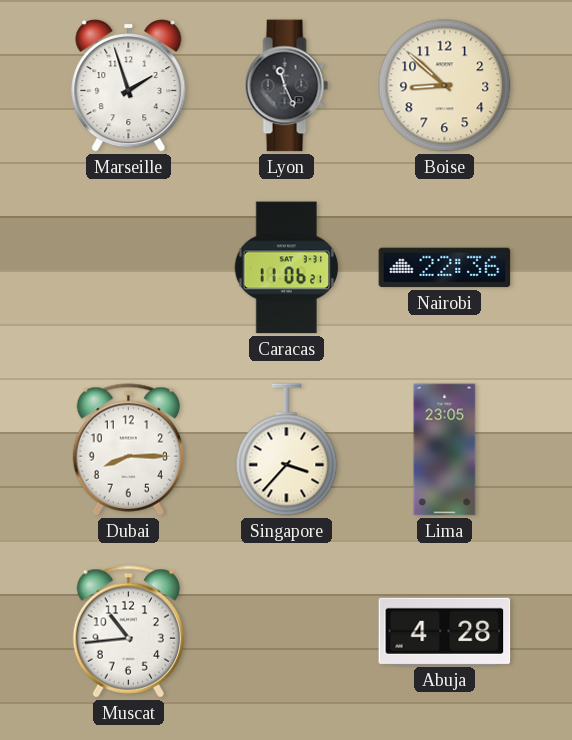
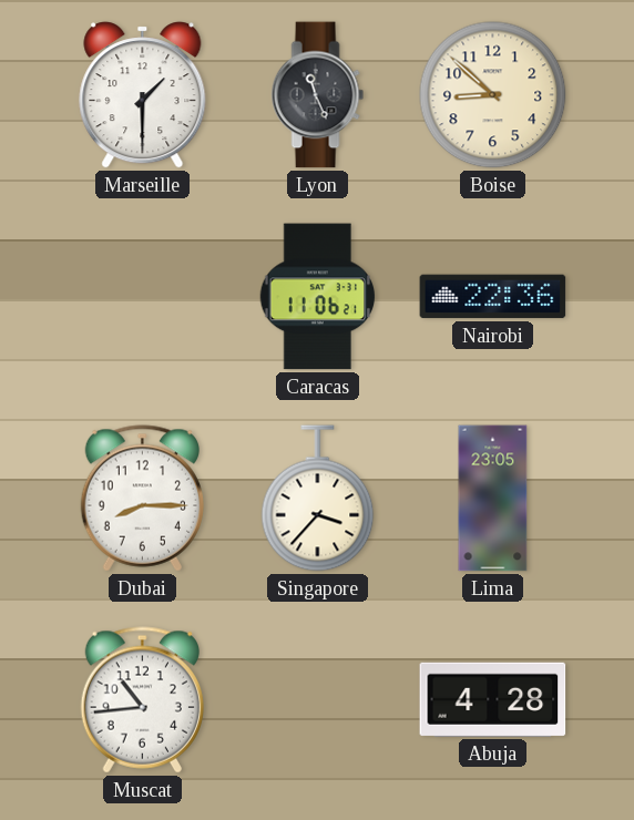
Marseille: 1:57 -> 1:30 (143, 95)
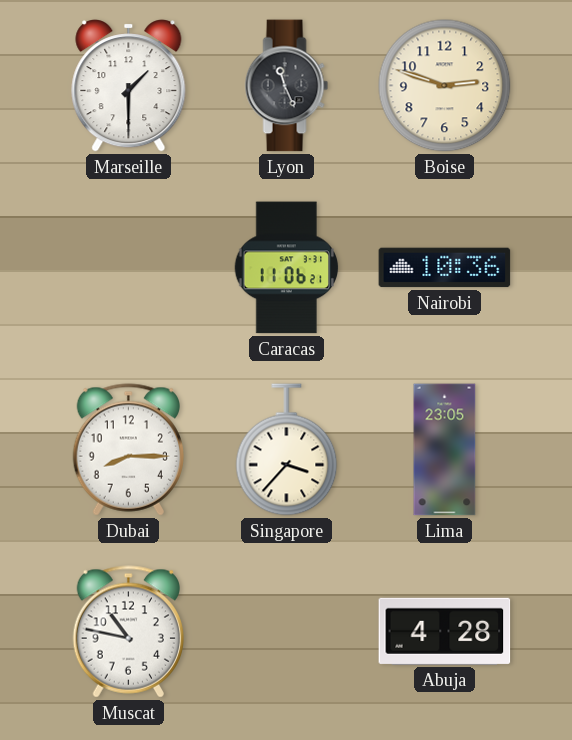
Boise: 8:52 -> 2:48 (445, 86)
Nairobi: 22:36 -> 10:36 (445, 268)
Muscat: 10:44 -> 10:47 (128, 632)
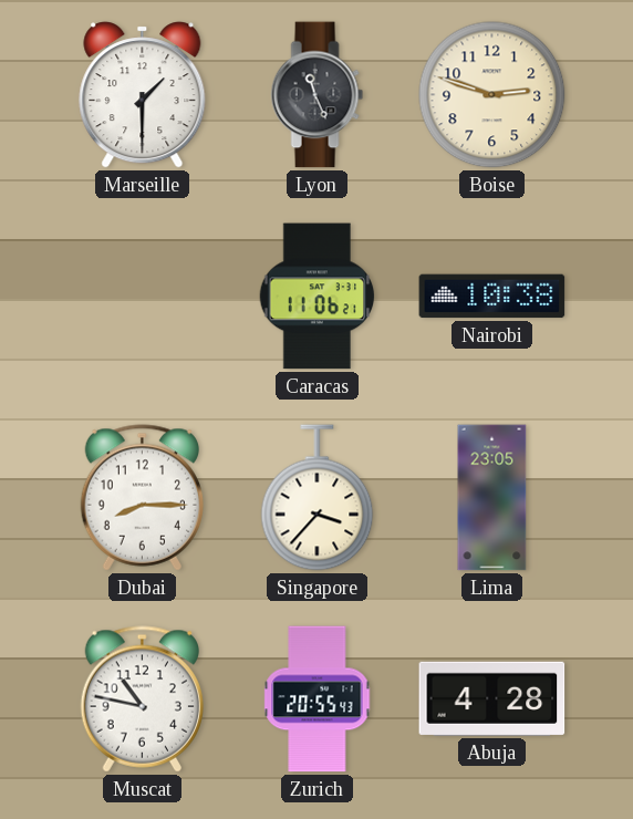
Nairobi: 10:36 -> 10:38 (492, 297)
Zurich: none -> 20:55 (318, 699)
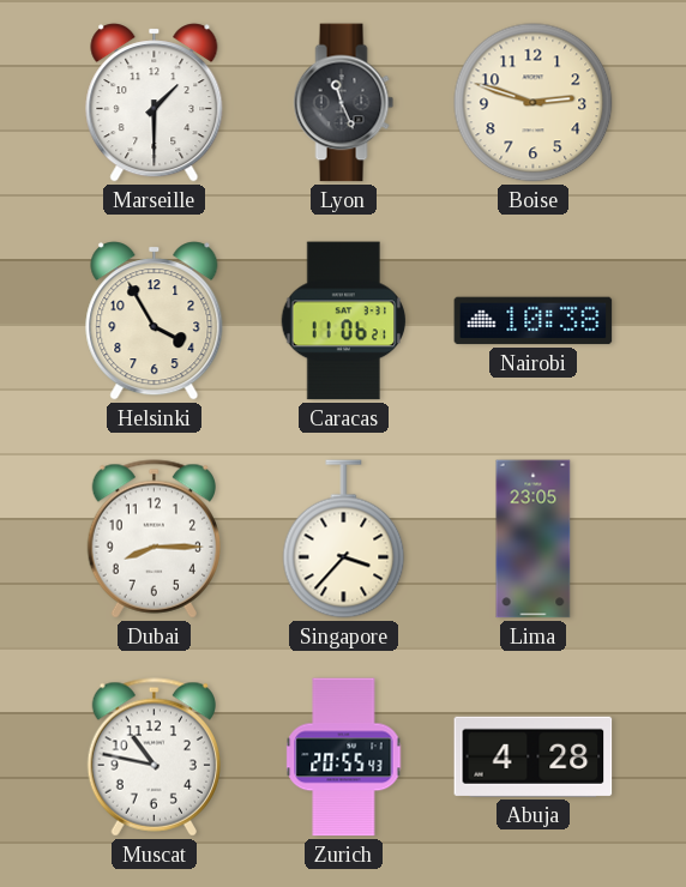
Helsinki: none -> 3:55 (155, 321)
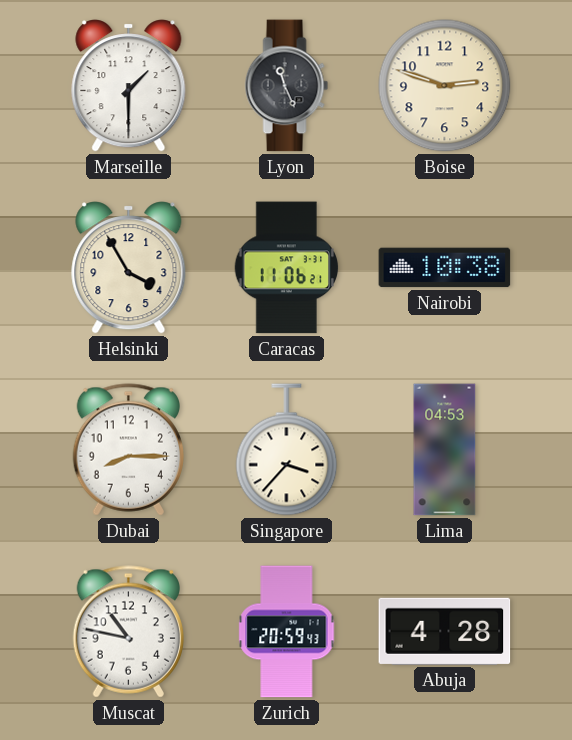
Lima: 23:05 -> 04:53 (445, 450)
Zurich: 20:55 -> 20:59 (287, 632)
